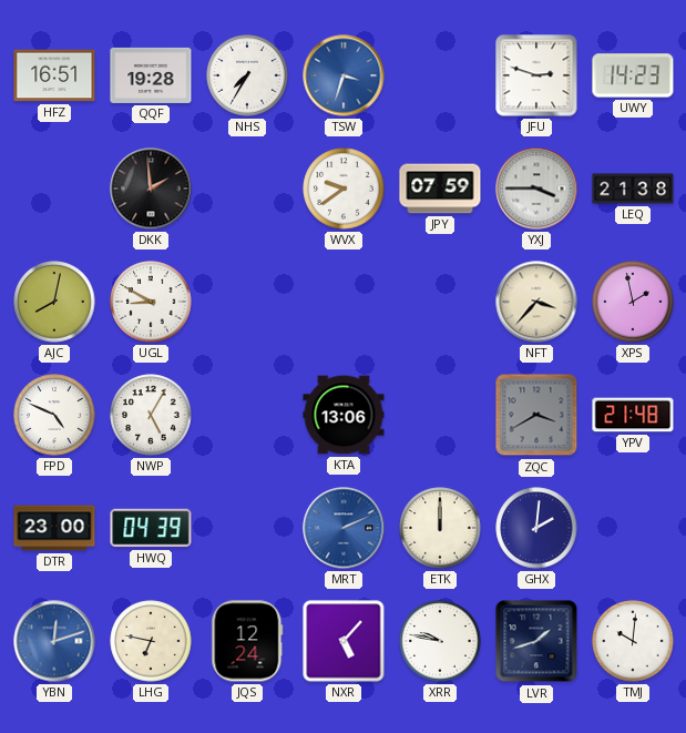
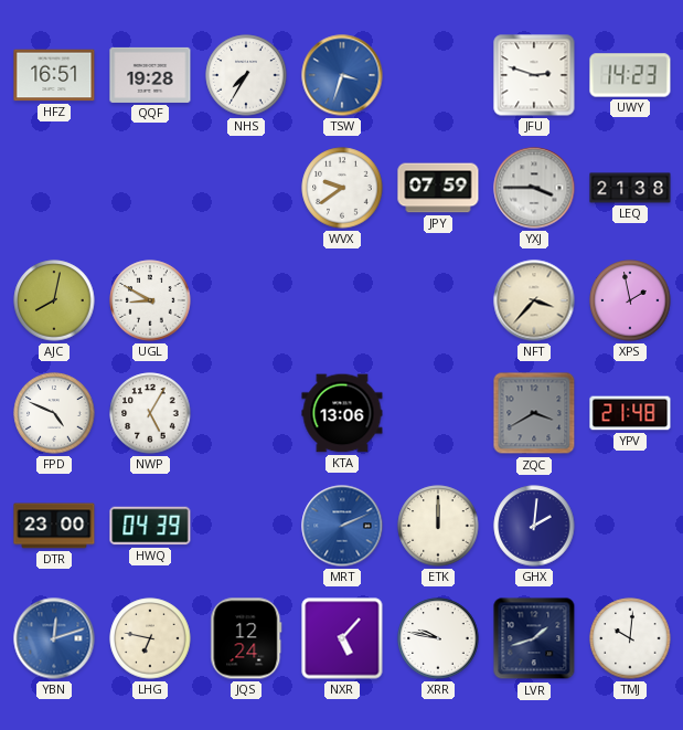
DKK: 1:59 -> none (151, 189)
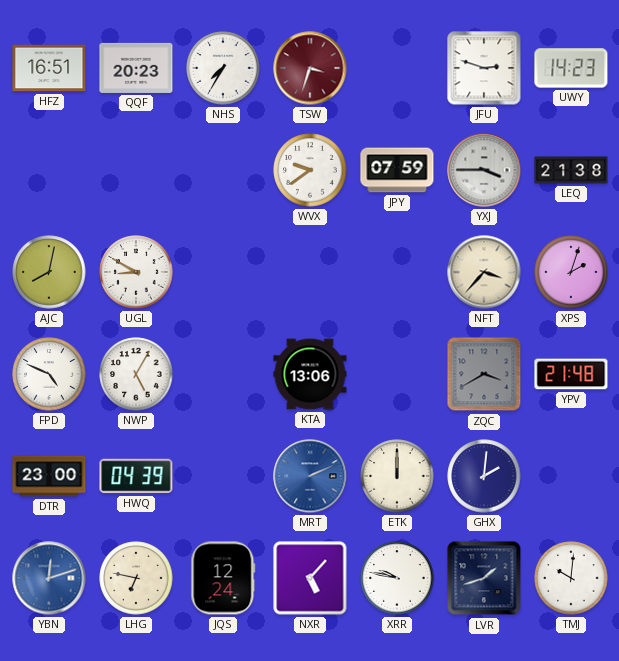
QQF: 19:28 -> 20:23 (136, 68)
TSW dial: blue -> burgundy (310, 68)
XPS: 1:58 -> 2:03 (571, 272)
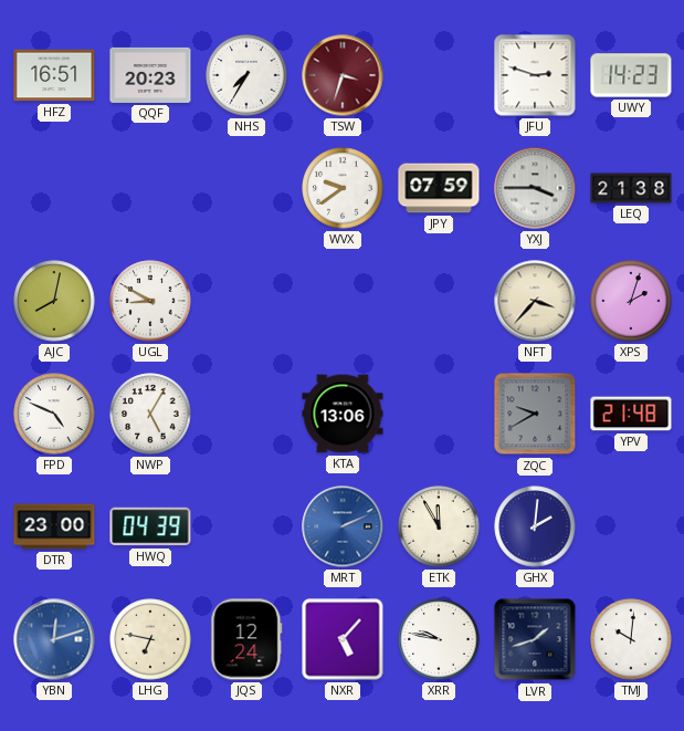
ZQC: 3:40 -> 9:40 (535, 414)
ETK: 12:00 -> 11:55 (439, 526)
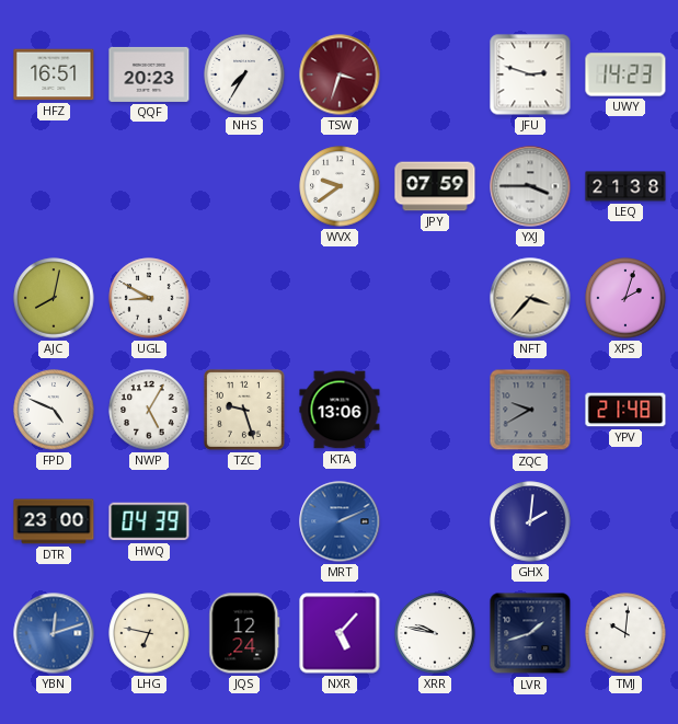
TZC: none -> 9:27 (244, 410)
ETK: 11:55 -> none (439, 526)
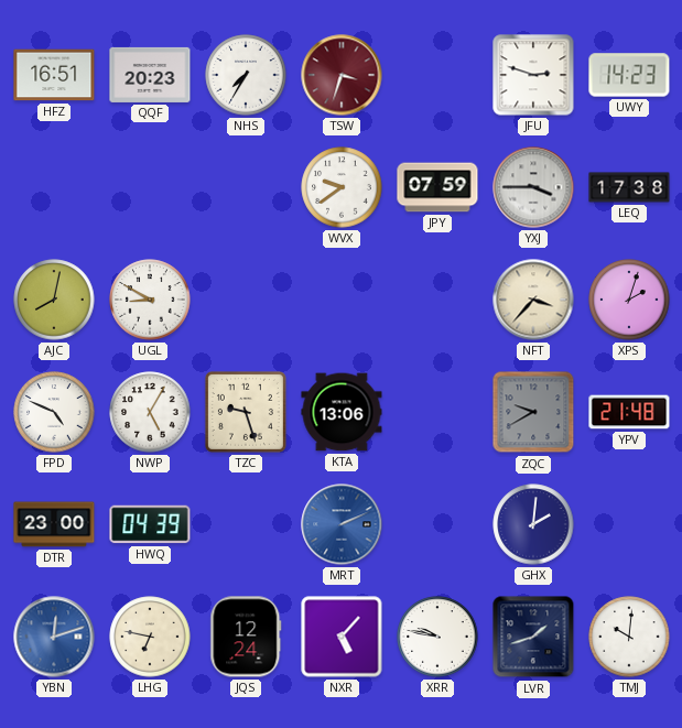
LEQ: 21:38 -> 17:38 (629, 187)
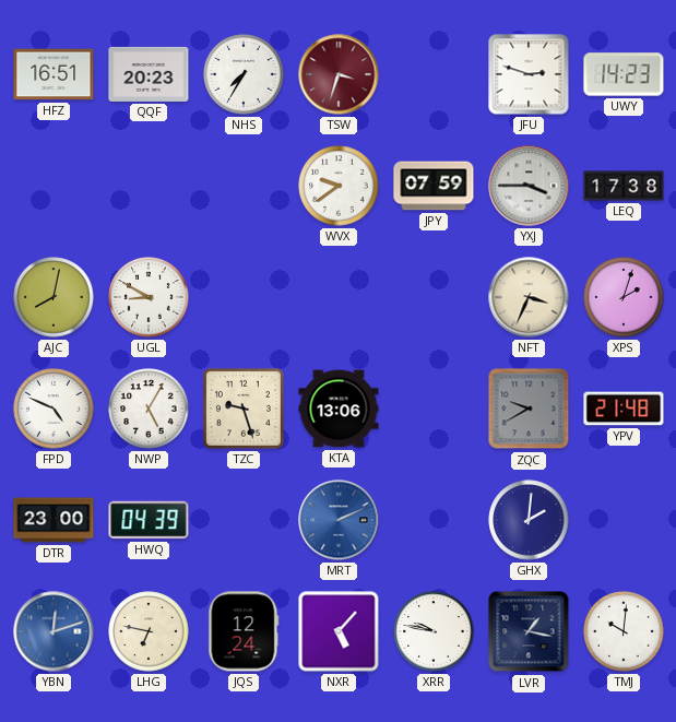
NFT: 3:37 -> 3:34 (529, 297)
LVR: 1:42 -> 1:17 (529, 631)
